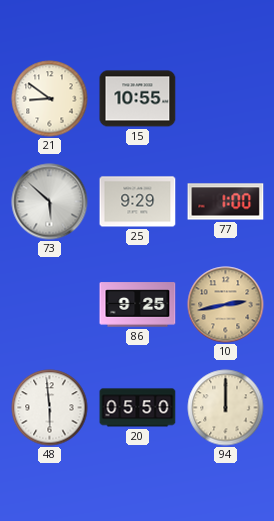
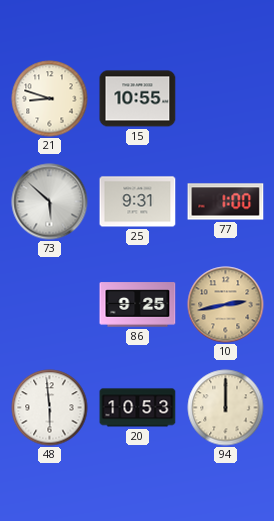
21: 8:51 -> 8:48 (50, 99)
25: 9:29 -> 9:31 (138, 202)
20: 05:50 -> 10:53 (138, 408)
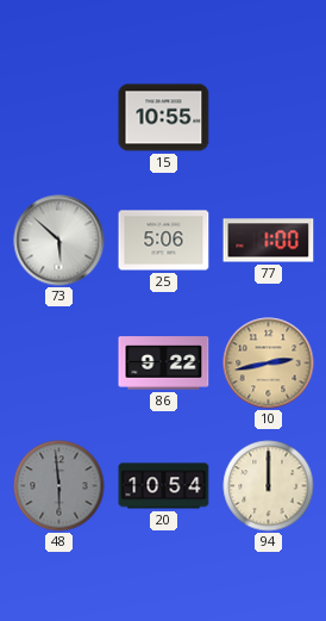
21: 8:48 -> none (50, 99)
25: 9:31 -> 5:06 (164, 241)
86: 9:25 -> 9:22 (164, 364)
48 dial: white -> grey (59, 486)
20: 10:53 -> 10:54 (164, 486)
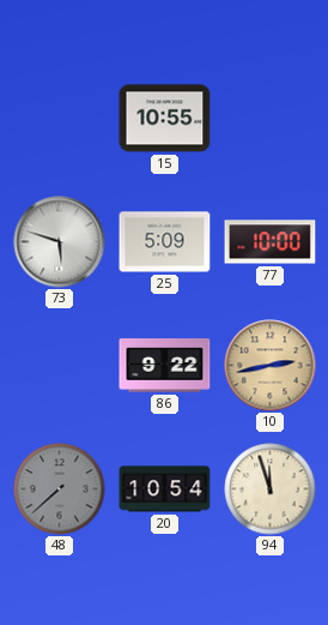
73: 5:52 -> 5:48 (60, 242)
25: 5:06 -> 5:09 (165, 242)
77: 1:00 -> 10:00 (271, 242)
48: 5:59 -> 7:38 (60, 489)
94: 12:00 -> 11:57 (271, 489)
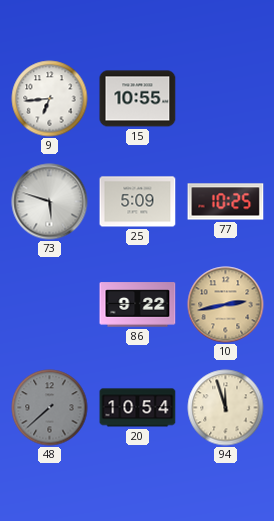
9: none -> 6:44 (50, 99)
77: 10:00 -> 10:25 (226, 202)
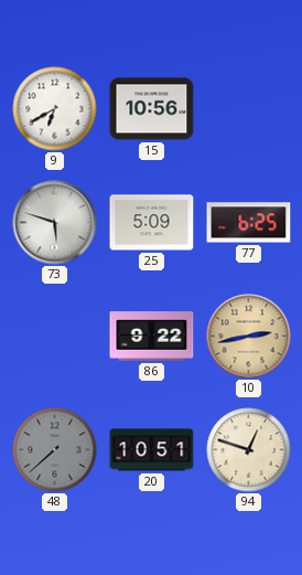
9: 6:44 -> 6:40 (55, 109)
15: 10:55 -> 10:56 (152, 109)
77: 10:25 -> 6:25 (249, 223)
20: 10:54 -> 10:51 (152, 450)
94: 11:57 -> 12:48 (249, 450)
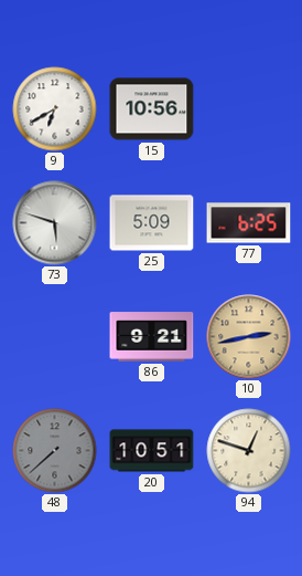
86: 9:22 -> 9:21 (152, 337)
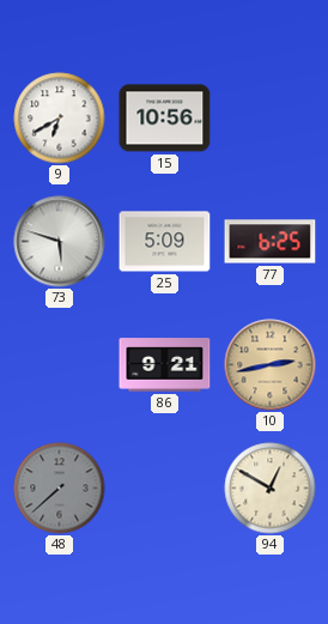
20: 10:51 -> none (152, 451)
94: 12:48 -> 12:50 (271, 489)
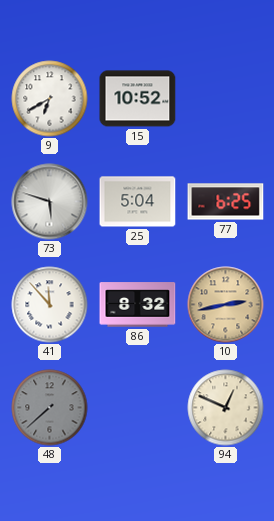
15: 10:56 -> 10:52 (138, 99)
25: 5:09 -> 5:04 (138, 202)
41: none -> 11:53 (50, 305)
86: 9:21 -> 8:32 (138, 305)
94: 12:50 -> 12:49 (226, 408)
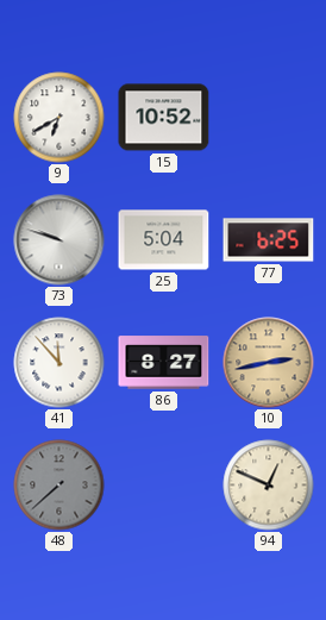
73: 5:48 -> 9:48 (59, 240)
86: 8:32 -> 8:27 (164, 363)
